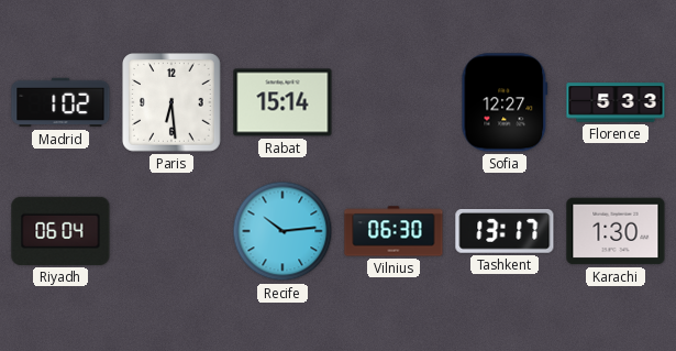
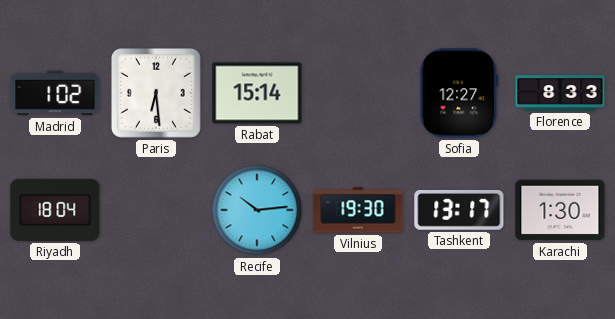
Florence: 5:33 -> 8:33 (560, 93)
Riyadh: 06:04 -> 18:04 (55, 210)
Vilnius: 06:30 -> 19:30 (358, 210)
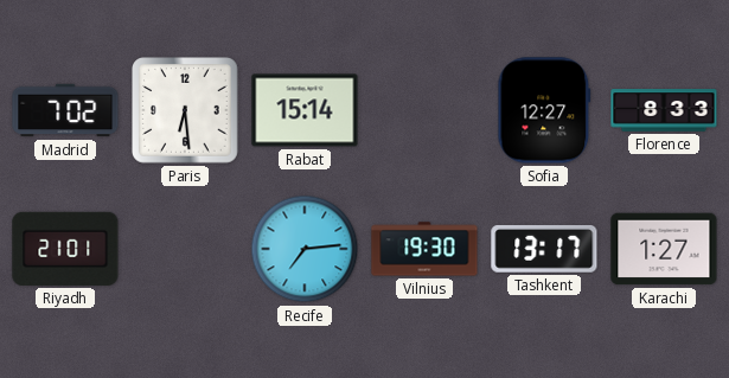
Madrid: 1:02 -> 7:02 (65, 110)
Riyadh: 18:04 -> 21:01 (65, 249)
Recife: 10:14 -> 7:14 (305, 249)
Karachi: 1:30 -> 1:27 (664, 249)
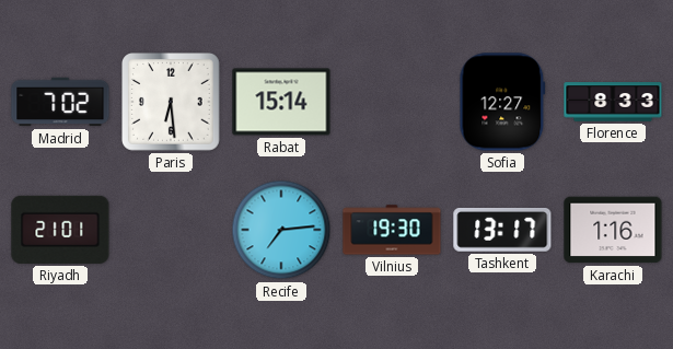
Karachi: 1:27 -> 1:16 (613, 230)
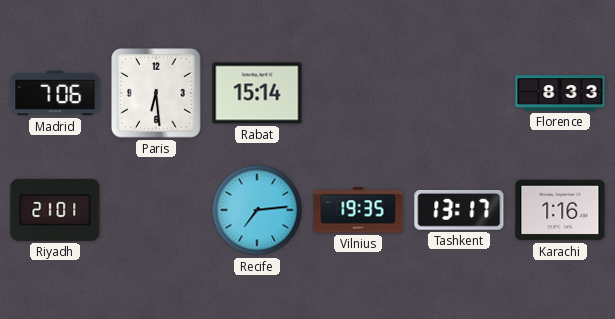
Madrid: 7:02 -> 7:06 (55, 93)
Sofia: 12:27 -> none (502, 102)
Vilnius: 19:30 -> 19:35 (358, 210)
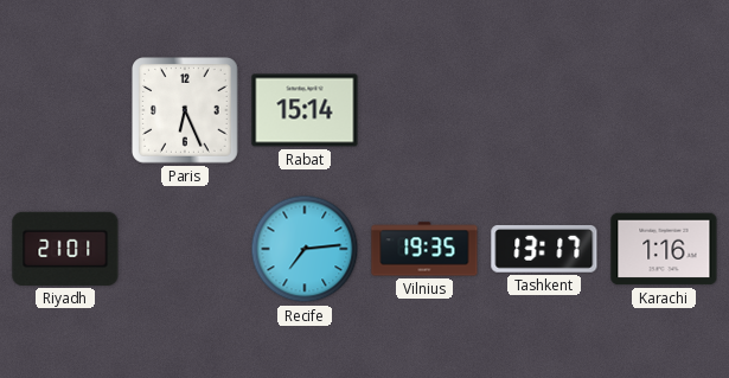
Madrid: 7:06 -> none (55, 93)
Paris: 6:29 -> 6:26 (186, 111)
Florence: 8:33 -> none (560, 93)
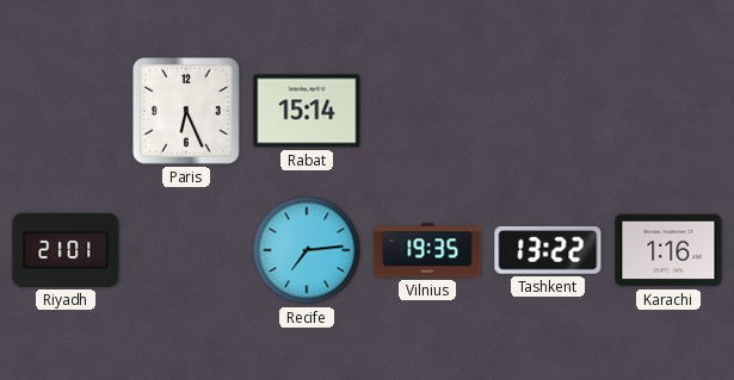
Tashkent: 13:17 -> 13:22 (548, 250)
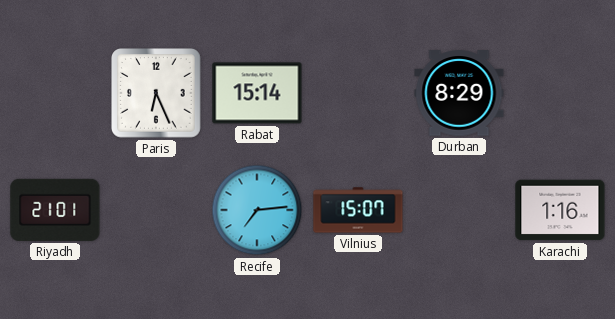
Durban: none -> 8:29 (459, 93)
Vilnius: 19:35 -> 15:07 (358, 210)
Tashkent: 13:22 -> none (548, 250)
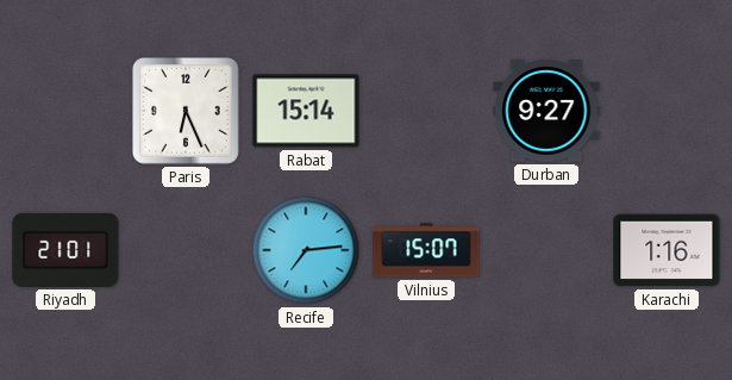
Durban: 8:29 -> 9:27 (546, 111)
